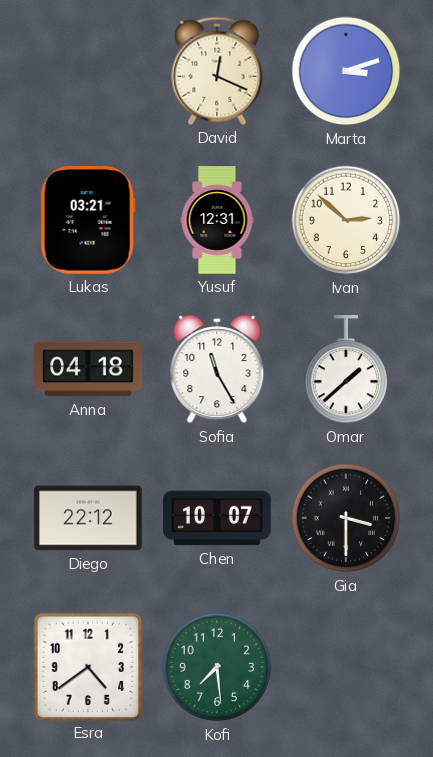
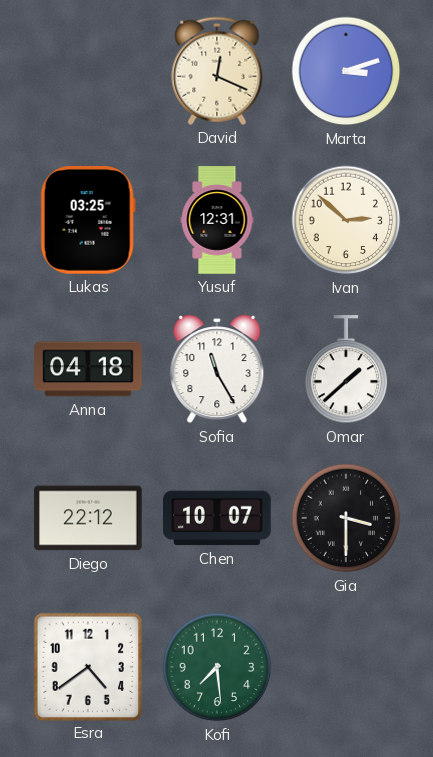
Lukas: 03:21 -> 03:25 (88, 221)
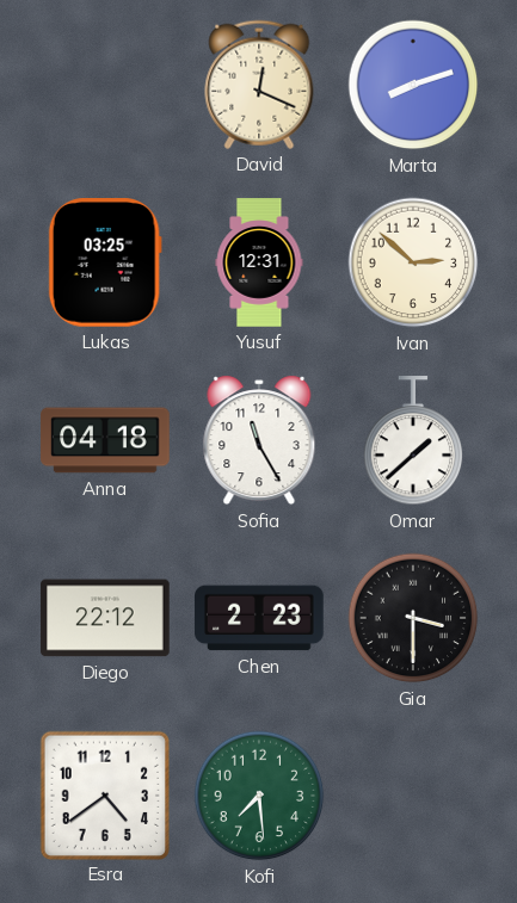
Marta: 3:12 -> 8:12 (413, 85)
Chen: 10:07 -> 2:23 (259, 618)
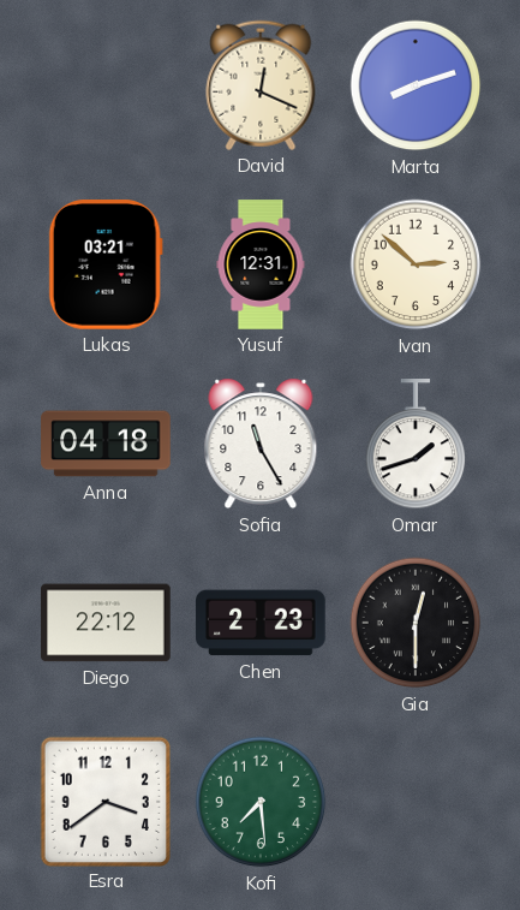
Lukas: 03:25 -> 03:21 (106, 266)
Omar: 1:38 -> 1:42 (416, 445)
Gia: 3:30 -> 12:30 (416, 623)
Esra: 4:39 -> 3:39 (104, 801)
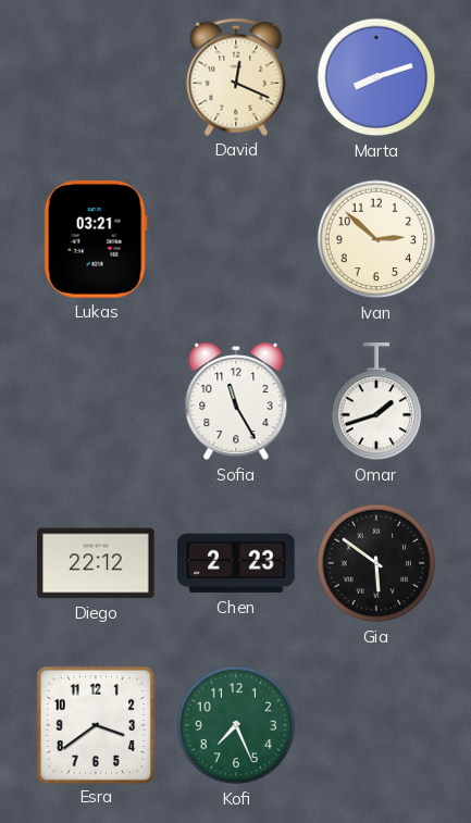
Yusuf: 12:31 -> none (261, 264)
Anna: 04:18 -> none (106, 444)
Gia: 12:30 -> 5:51 (376, 563)
Kofi: 7:29 -> 7:26 (236, 725)
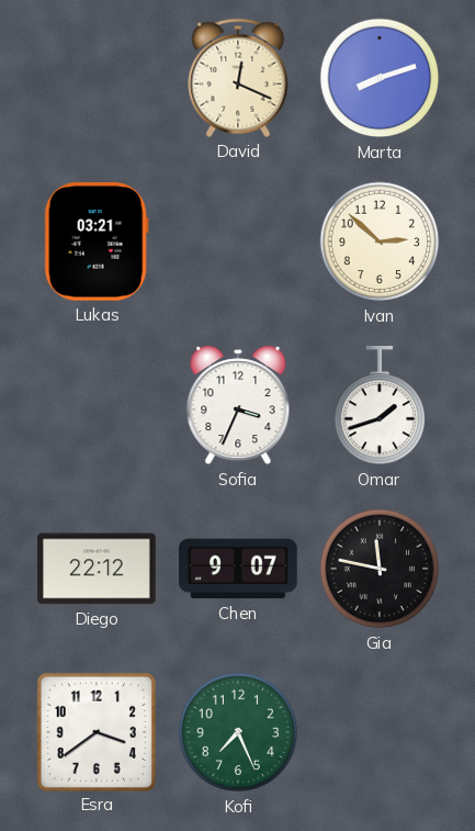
Sofia: 11:25 -> 3:34 (238, 405)
Chen: 2:23 -> 9:07 (238, 569)
Gia: 5:51 -> 11:47 (380, 569)
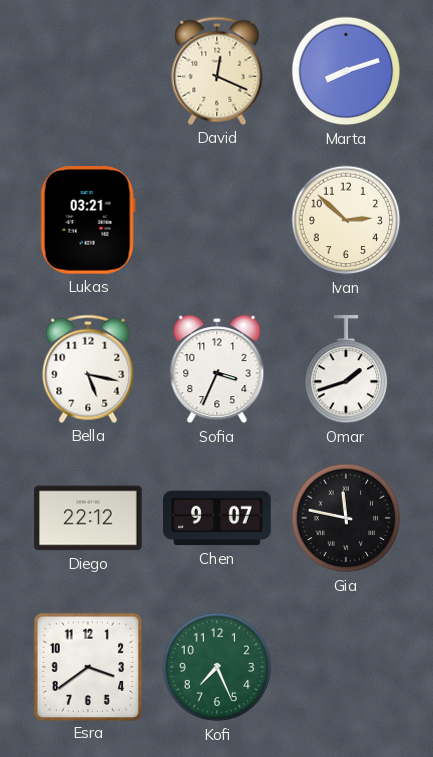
Bella: none -> 5:17 (88, 369)
